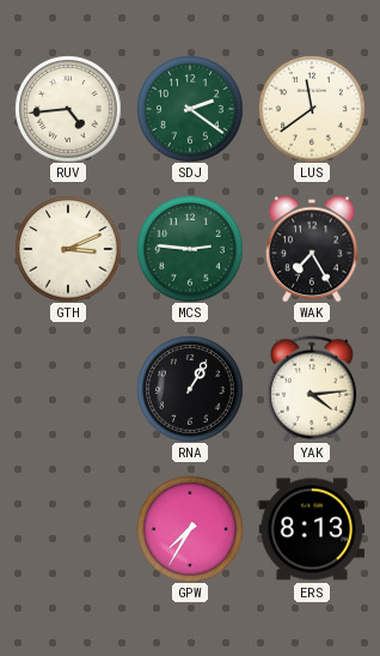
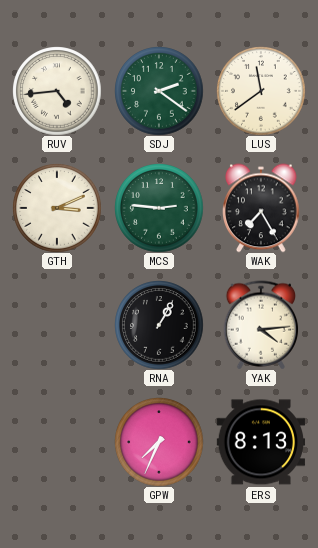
GPW: 7:35 -> 7:34 (159, 442)
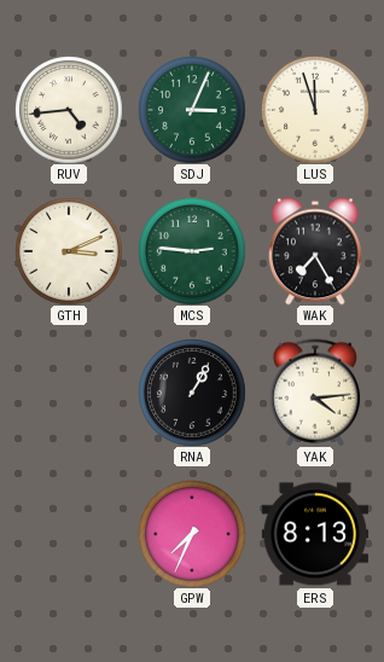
SDJ: 2:21 -> 3:04 (192, 110)
LUS: 11:39 -> 11:57 (315, 110)
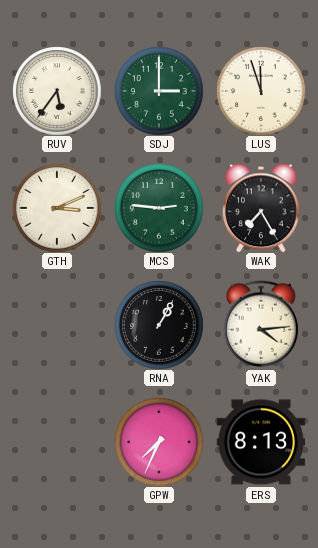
RUV: 4:44 -> 5:36 (57, 91)
SDJ: 3:04 -> 3:00 (159, 91)
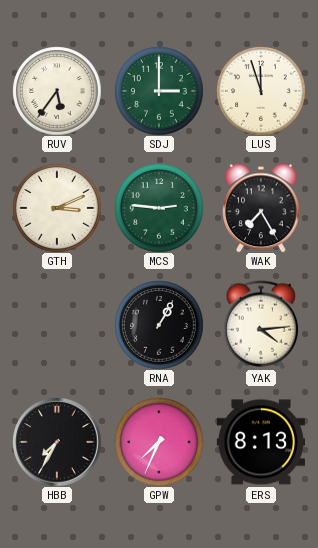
HBB: none -> 7:35 (57, 442)
